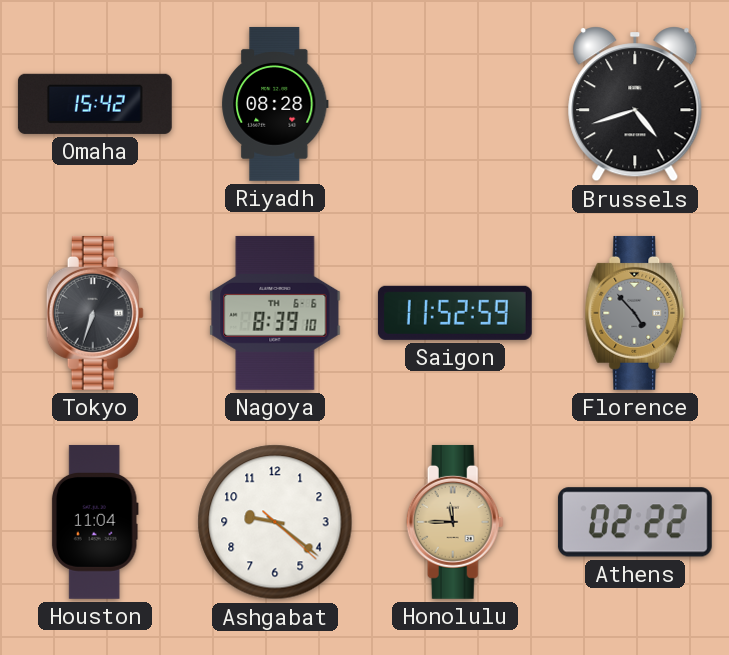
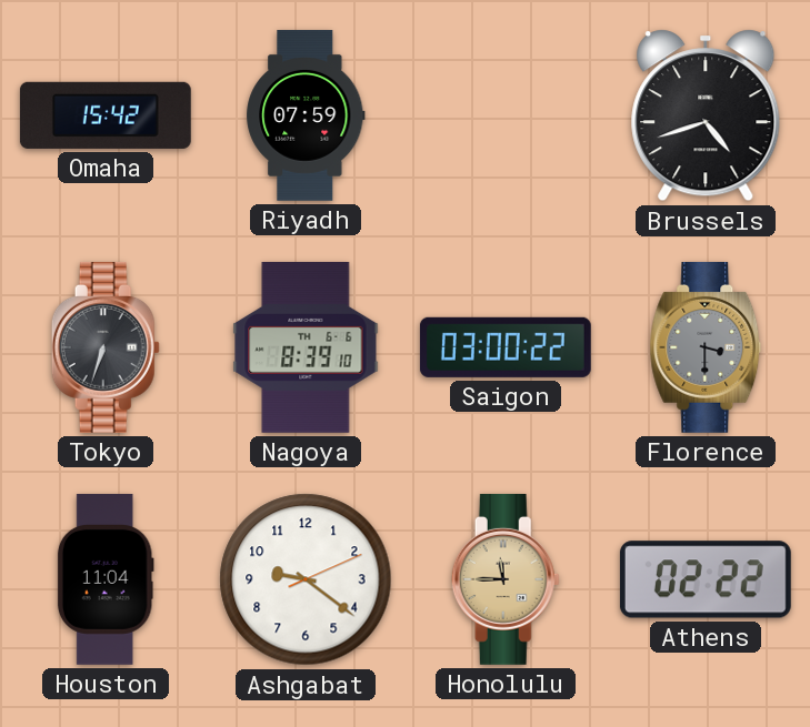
Riyadh: 08:28 -> 07:59 (306, 115)
Saigon: 11:52 -> 03:00 (506, 347)
Florence: 4:53 -> 3:30 (706, 347)
Ashgabat: 9:21:22 -> 9:21:11 (306, 579)
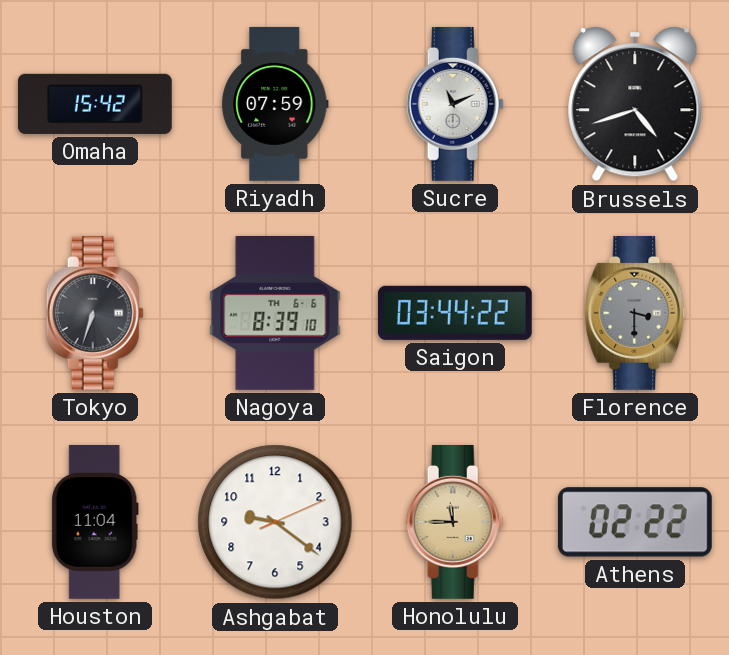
Sucre: none -> 11:11 (455, 104)
Saigon: 03:00 -> 03:44 (455, 313)
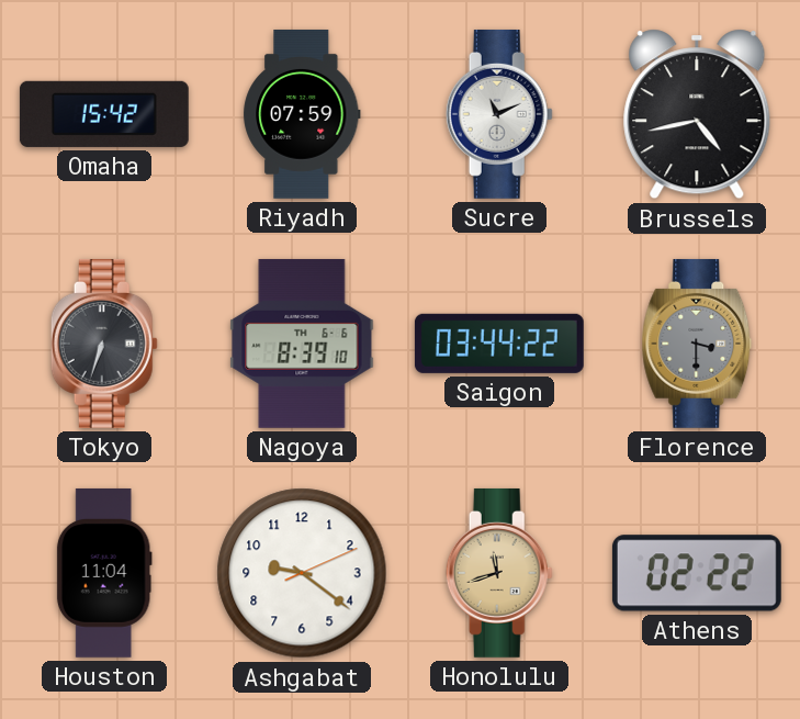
Brussels: 4:42 -> 4:43 (697, 114)
Honolulu: 11:45 -> 11:42 (499, 573)
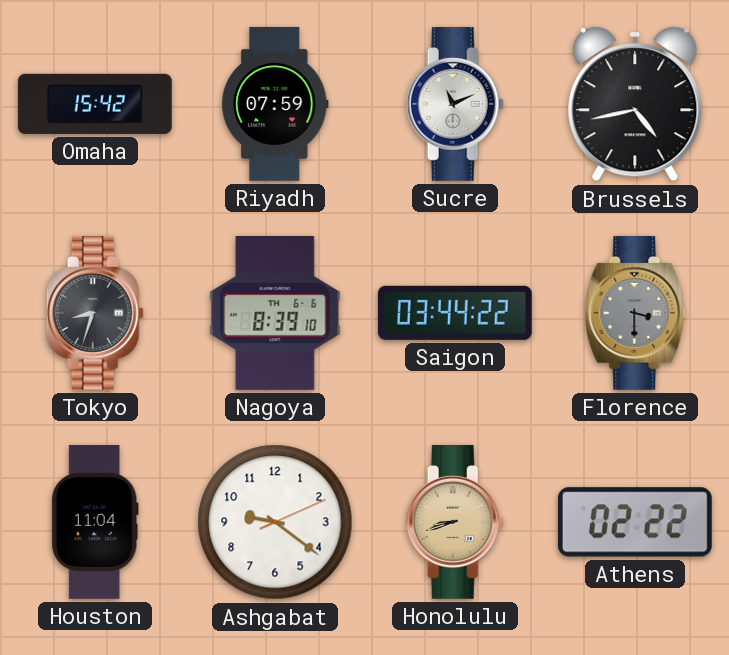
Tokyo: 6:33 -> 8:33 (95, 313)
Honolulu: 11:42 -> 8:42 (455, 522)
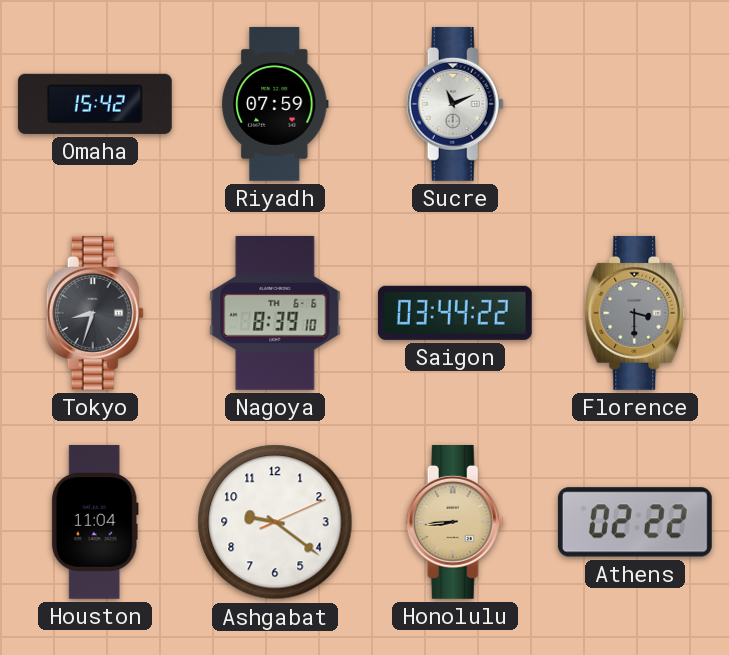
Brussels: 4:43 -> none (635, 104)
Honolulu: 8:42 -> 8:44 (455, 522)
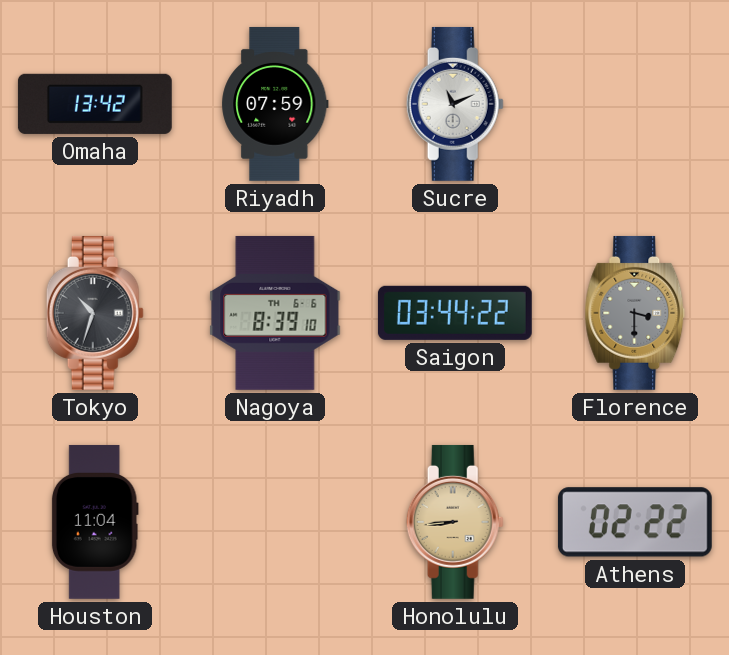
Omaha: 15:42 -> 13:42 (95, 104)
Tokyo: 8:33 -> 10:33 (95, 313)
Ashgabat: 9:21 -> none (275, 522)
